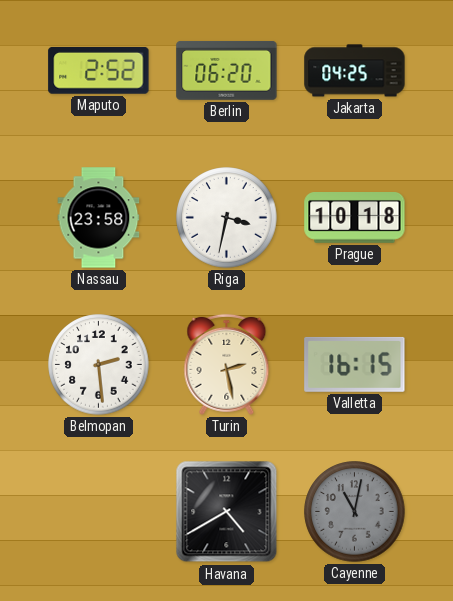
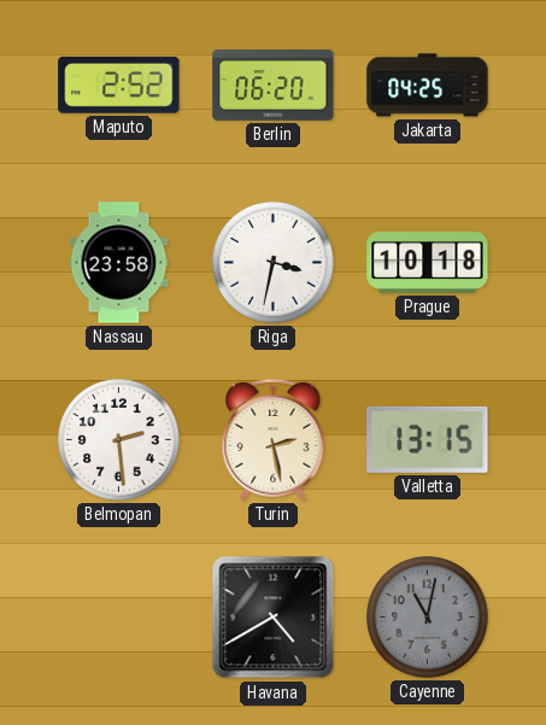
Valletta: 16:15 -> 13:15 (428, 439)
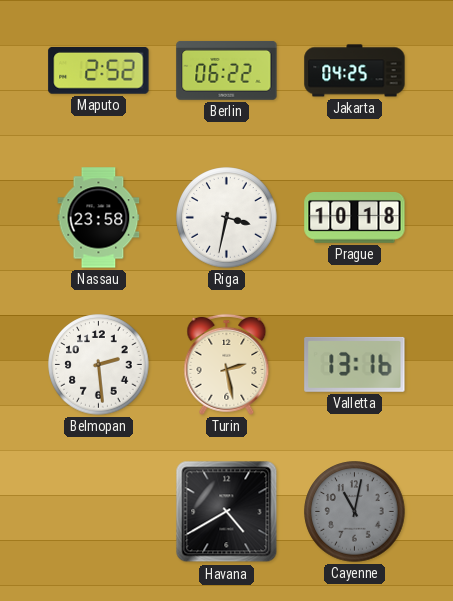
Berlin: 06:20 -> 06:22 (227, 71)
Valletta: 13:15 -> 13:16 (355, 364)
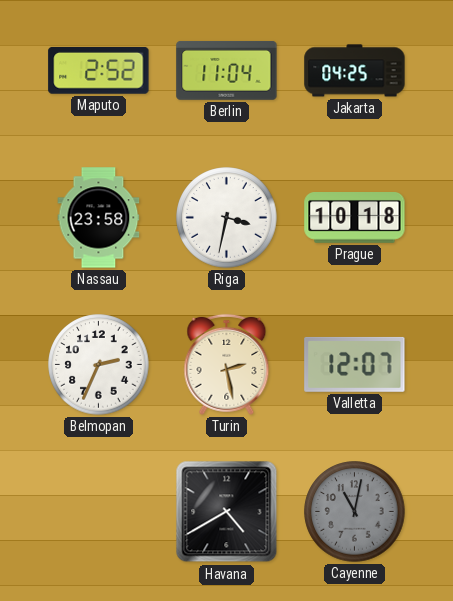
Berlin: 06:22 -> 11:04 (227, 71)
Belmopan: 2:29 -> 2:34 (99, 365)
Valletta: 13:16 -> 12:07 (355, 364)
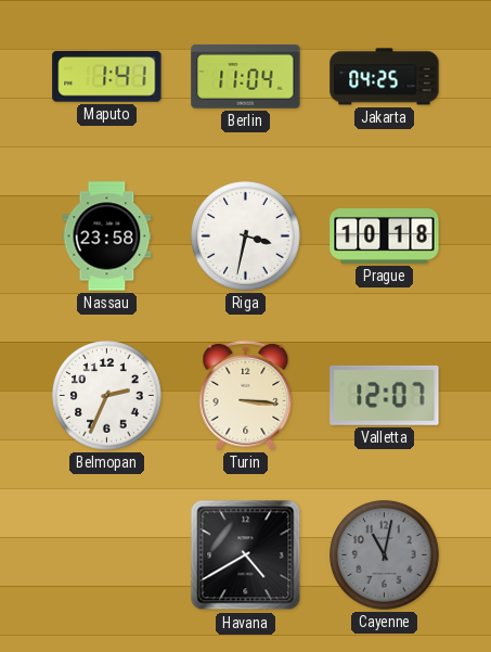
Maputo: 2:52 -> 1:41 (107, 76)
Turin: 2:28 -> 3:16 (246, 395)
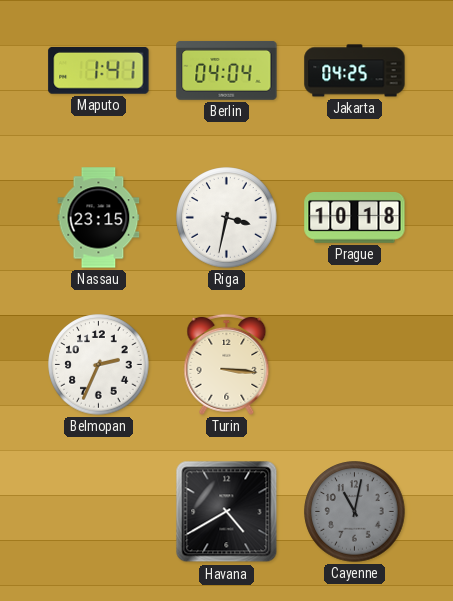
Berlin: 11:04 -> 04:04 (227, 71)
Nassau: 23:58 -> 23:15 (99, 218)
Valletta: 12:07 -> none (385, 395)
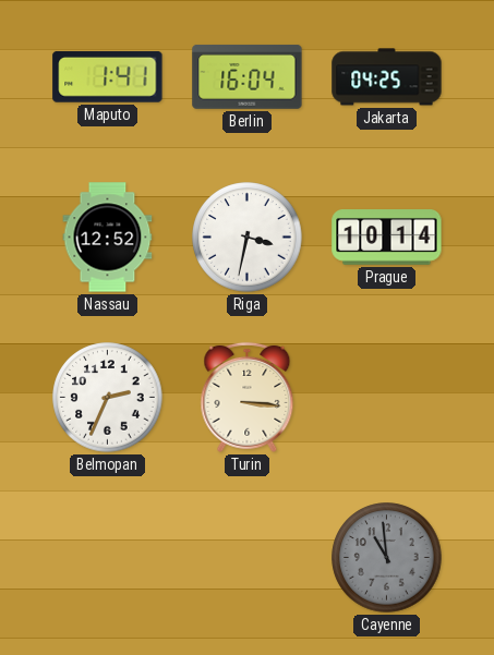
Berlin: 04:04 -> 16:04 (248, 77)
Nassau: 23:15 -> 12:52 (108, 238)
Prague: 10:18 -> 10:14 (387, 238)
Havana: 4:40 -> none (227, 512)
Cayenne: 11:02 -> 10:59 (387, 558)
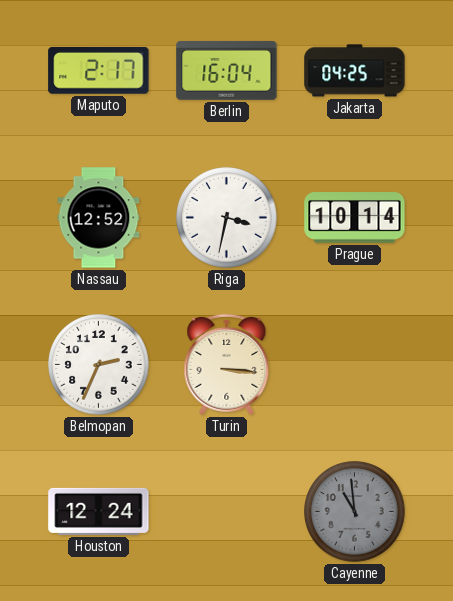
Maputo: 1:41 -> 2:17 (99, 70)
Houston: none -> 12:24 (99, 511)
